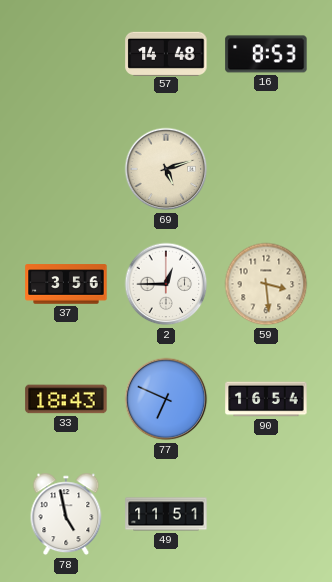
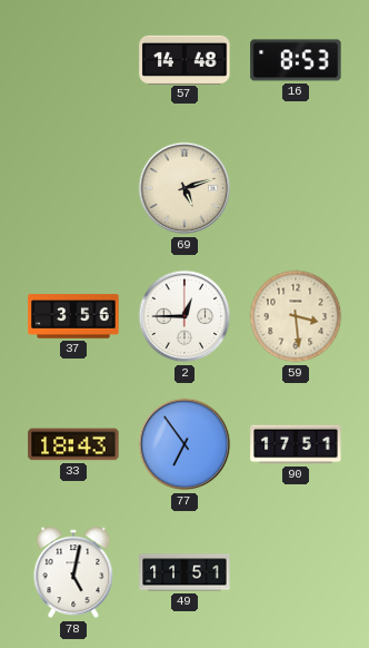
77: 6:49 -> 6:54 (184, 444)
90: 16:54 -> 17:51 (296, 444)
78: 4:58 -> 5:02 (73, 572)
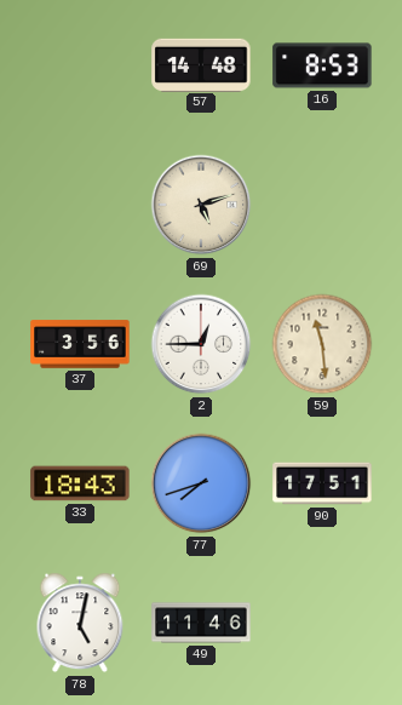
59: 3:29 -> 11:29 (322, 344)
77: 6:54 -> 7:42 (201, 483)
49: 11:51 -> 11:46 (201, 623)
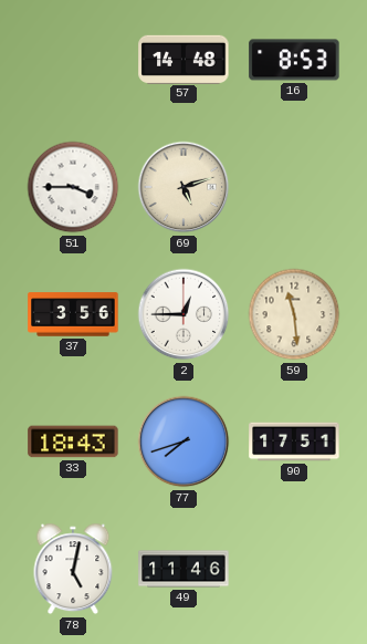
51: none -> 3:45 (73, 187)
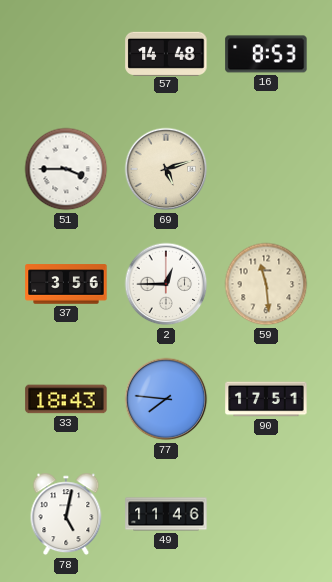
77: 7:42 -> 7:46 (166, 399)
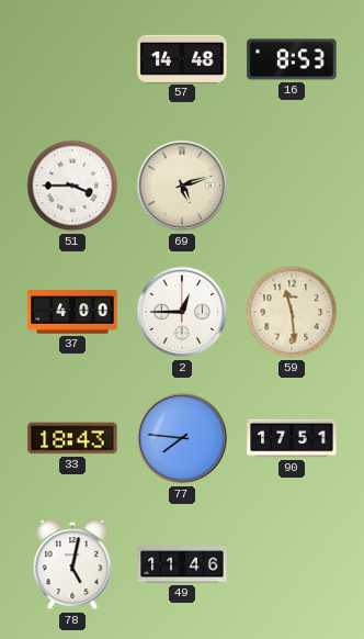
37: 3:56 -> 4:00 (72, 312)
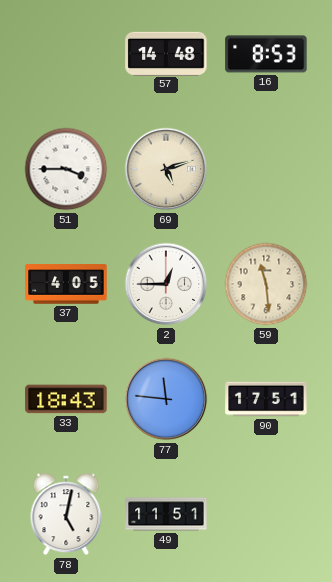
37: 4:00 -> 4:05 (66, 284)
77: 7:46 -> 11:46 (166, 399)
49: 11:46 -> 11:51 (166, 514)
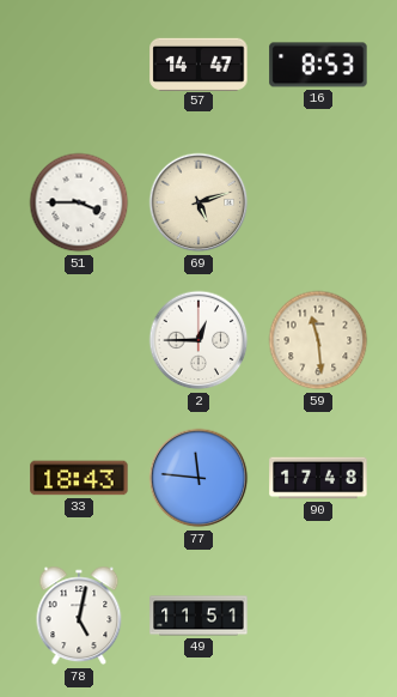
57: 14:48 -> 14:47 (198, 63)
37: 4:05 -> none (66, 284)
90: 17:51 -> 17:48 (318, 478)
